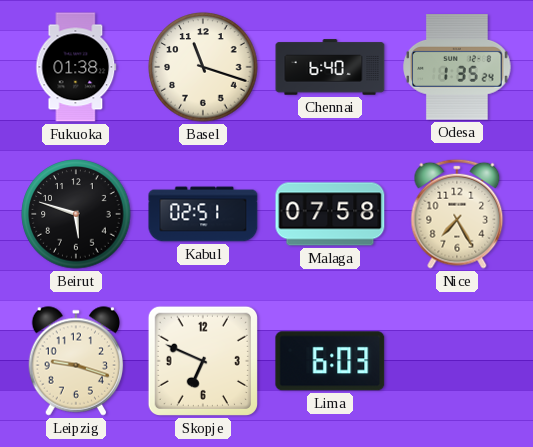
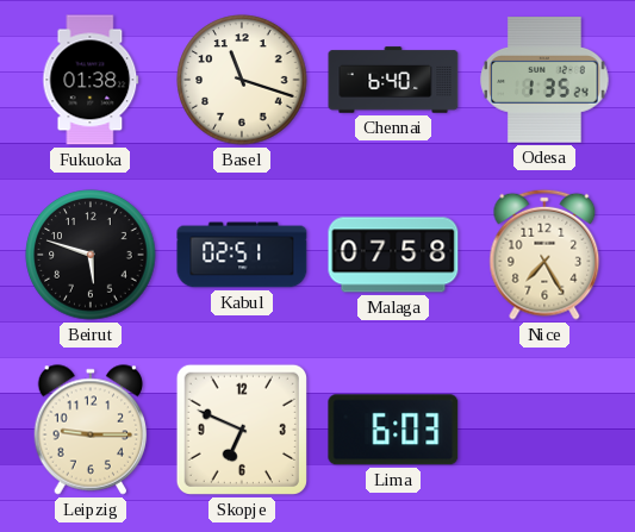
Leipzig: 9:18 -> 9:15 (91, 430)
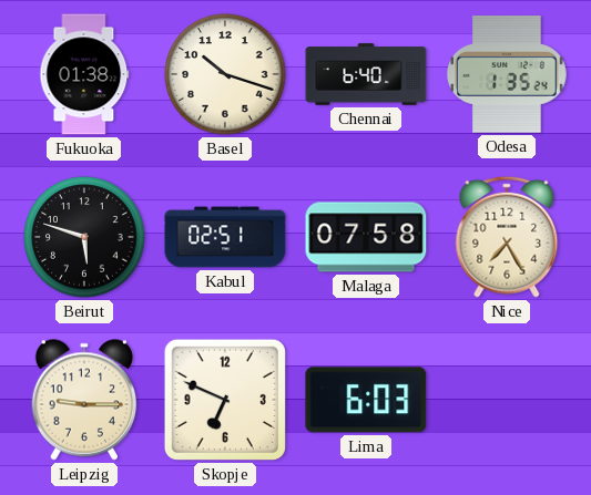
Basel: 11:18 -> 10:18 (225, 74)
